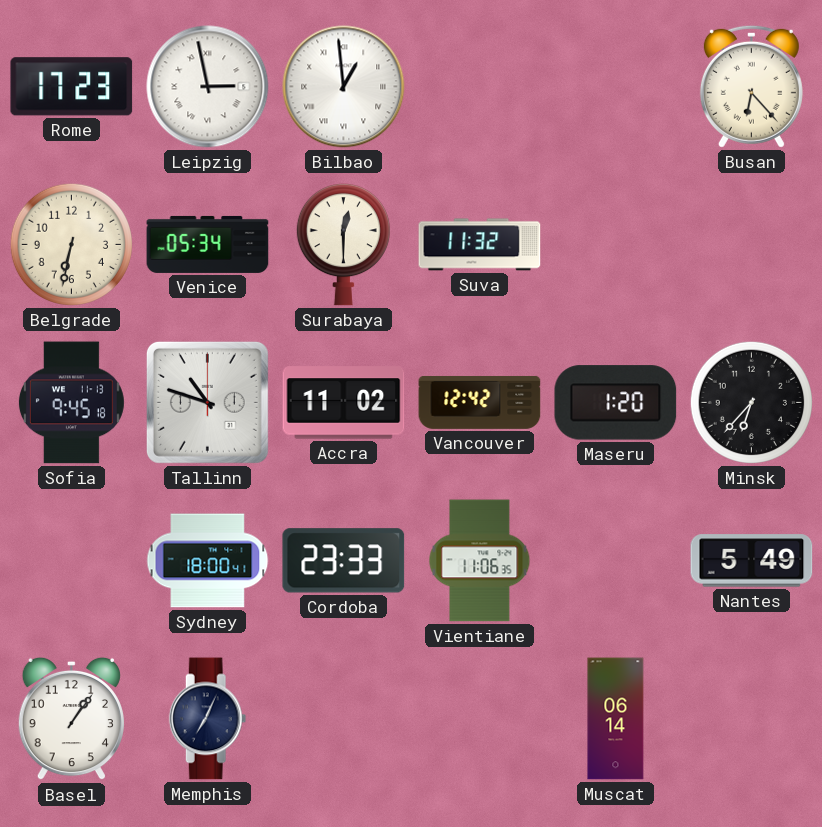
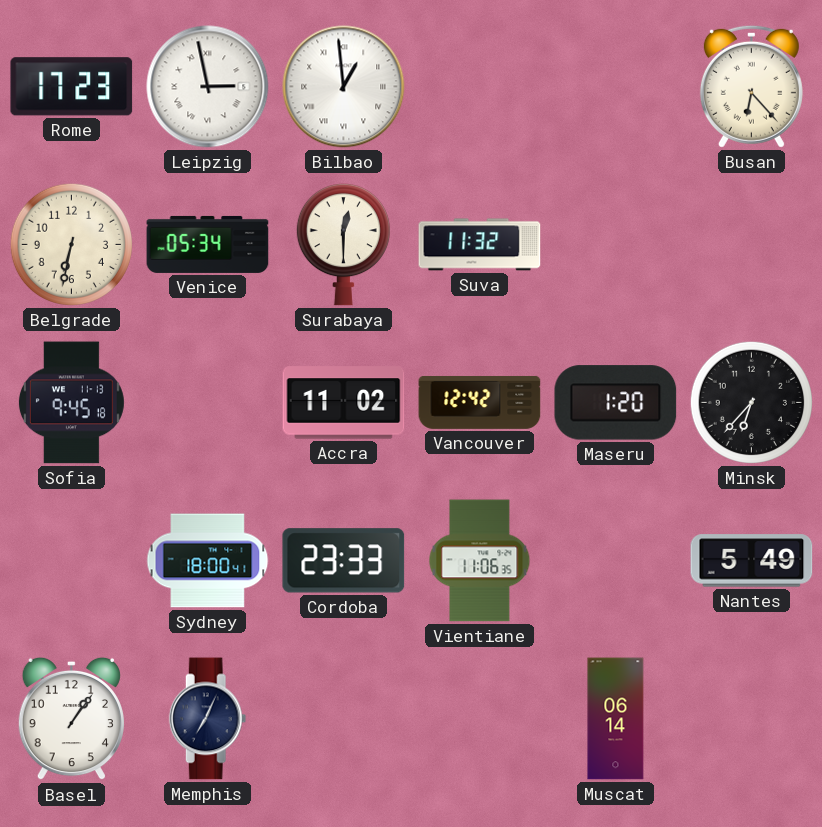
Tallinn: 10:48 -> none (207, 402)
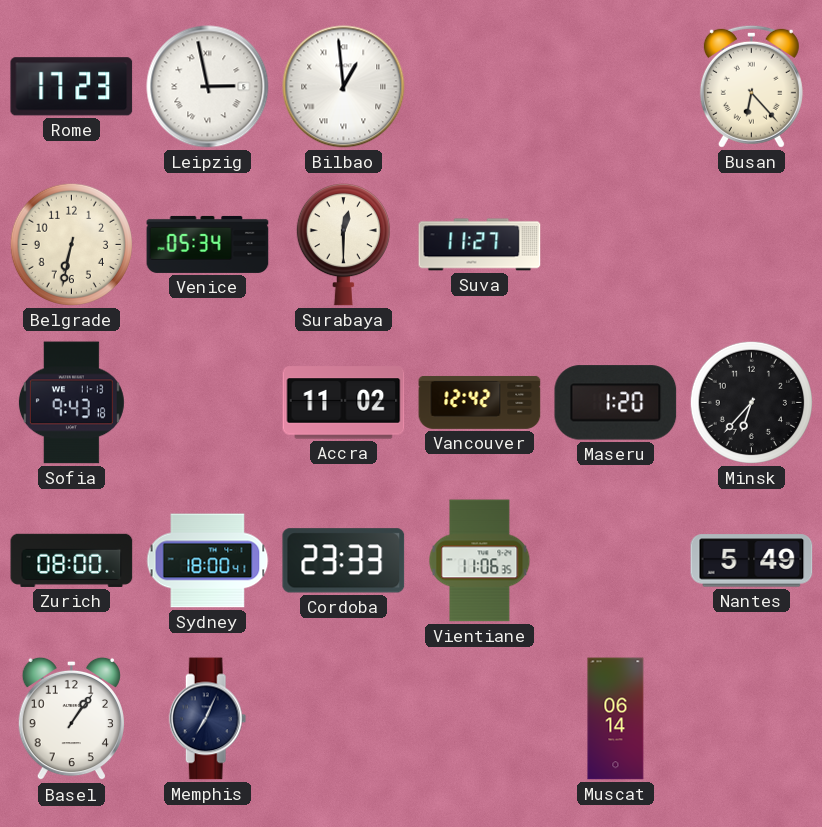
Suva: 11:32 -> 11:27 (480, 245)
Sofia: 9:45 -> 9:43 (71, 403)
Zurich: none -> 08:00 (72, 560)
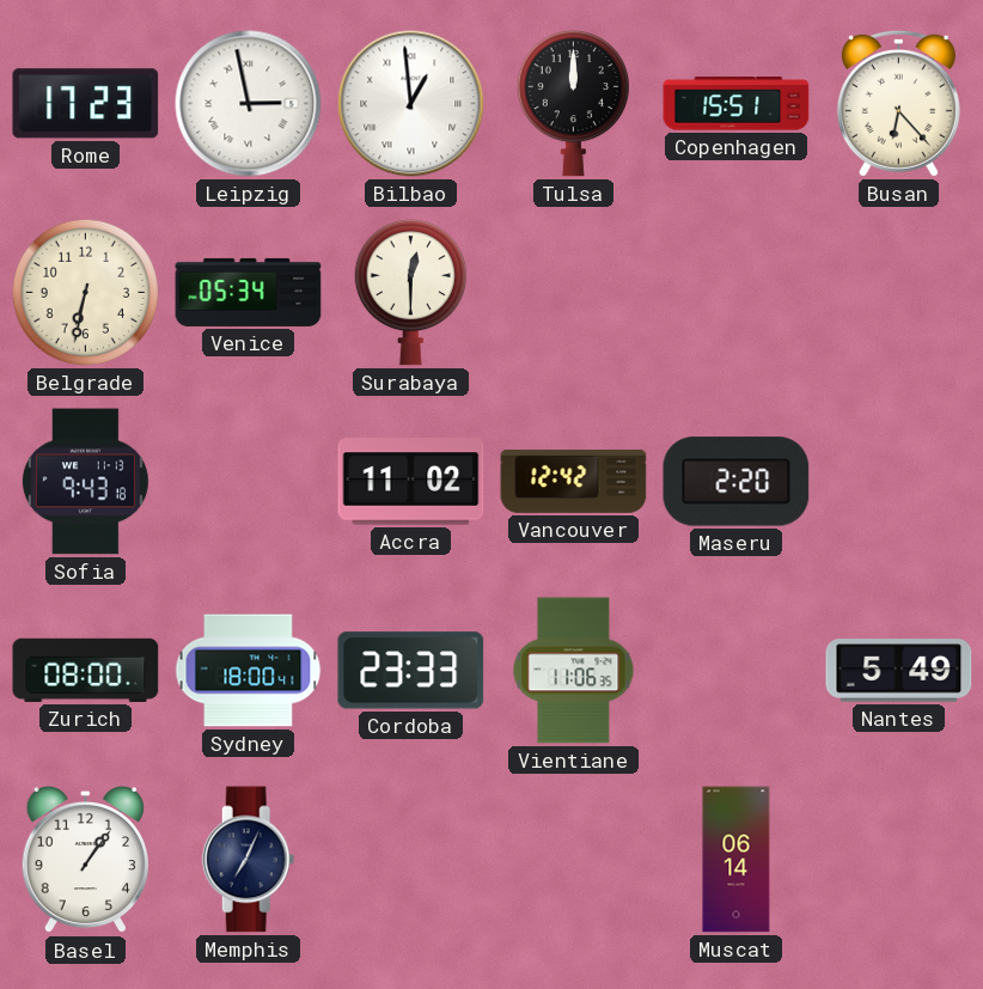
Tulsa: none -> 12:00 (573, 104)
Copenhagen: none -> 15:51 (737, 104)
Suva: 11:27 -> none (480, 245)
Maseru: 1:20 -> 2:20 (737, 482)
Minsk: 6:37 -> none (751, 402)
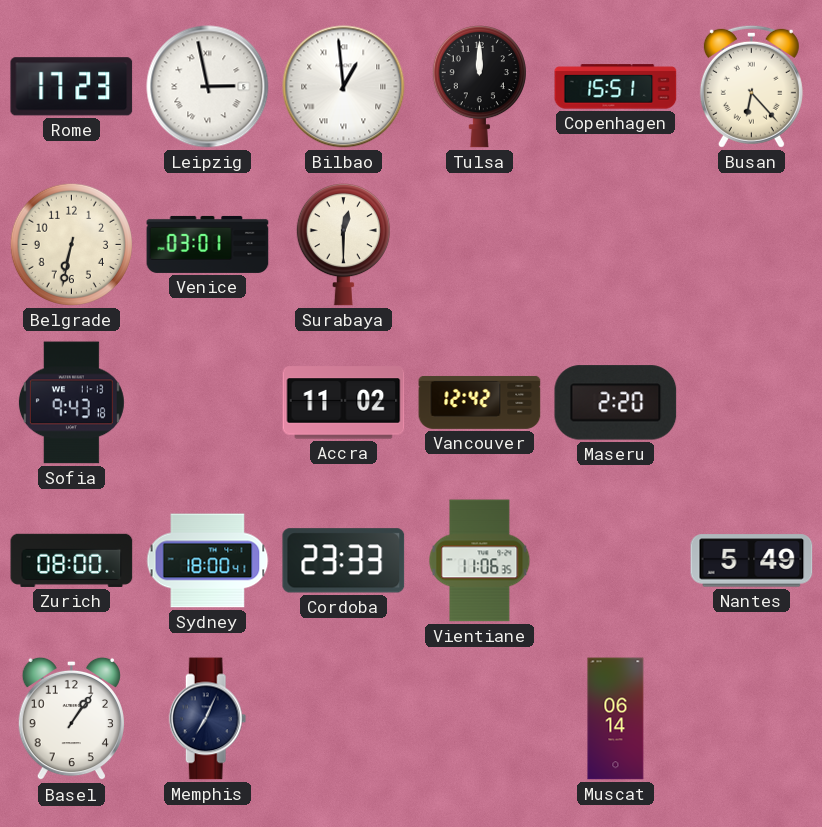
Venice: 05:34 -> 03:01 (208, 244)
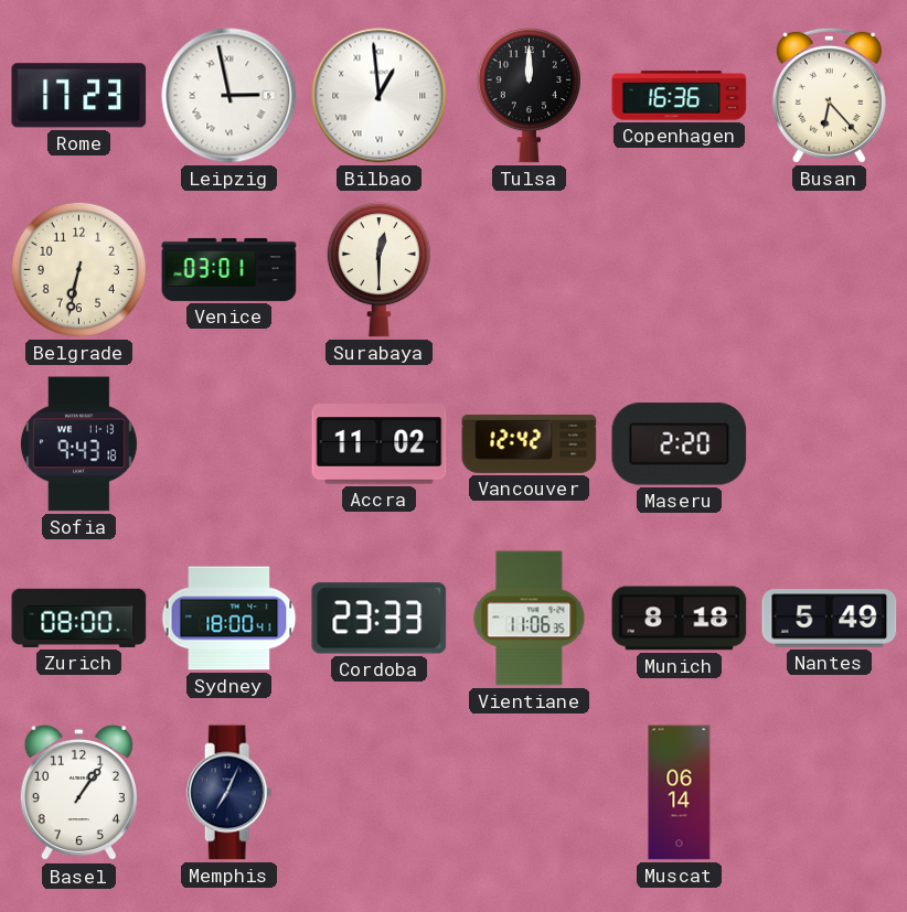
Copenhagen: 15:51 -> 16:36 (680, 96)
Munich: none -> 8:18 (680, 619)
